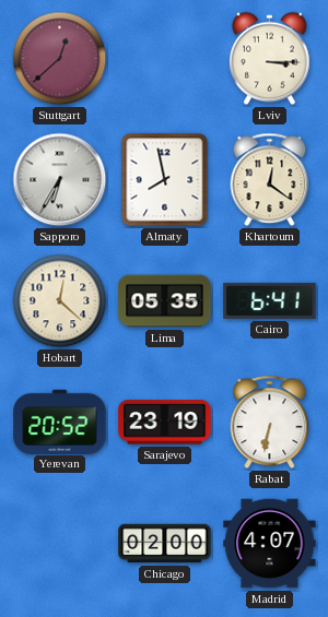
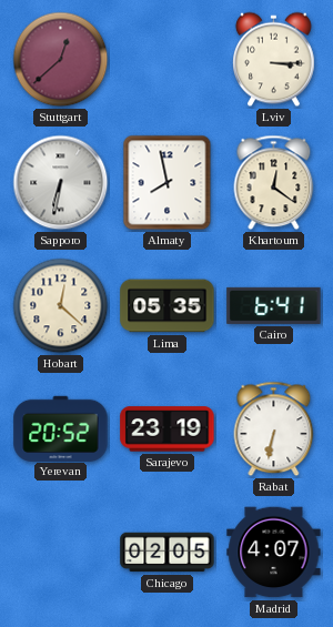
Sapporo: 6:35 -> 6:32 (61, 183)
Chicago: 02:00 -> 02:05 (168, 553)
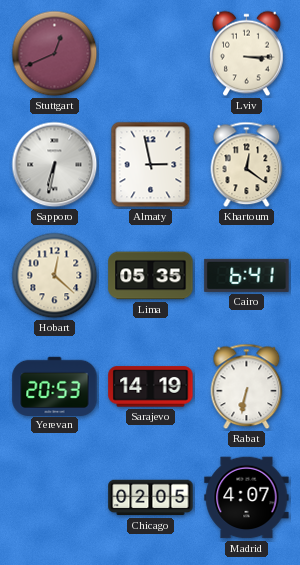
Stuttgart: 12:38 -> 12:41 (55, 54)
Almaty: 7:58 -> 2:58 (151, 165)
Yerevan: 20:52 -> 20:53 (55, 386)
Sarajevo: 23:19 -> 14:19 (151, 387)
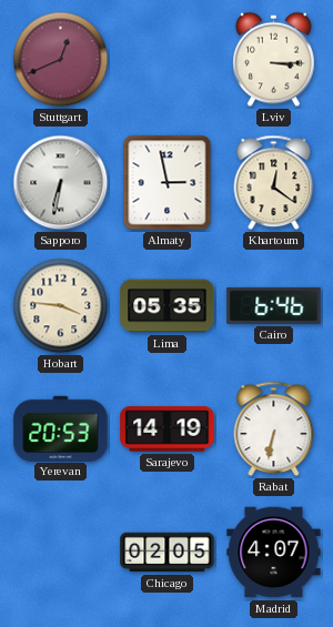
Hobart: 12:22 -> 3:46 (61, 306)
Cairo: 6:41 -> 6:46 (274, 305)
